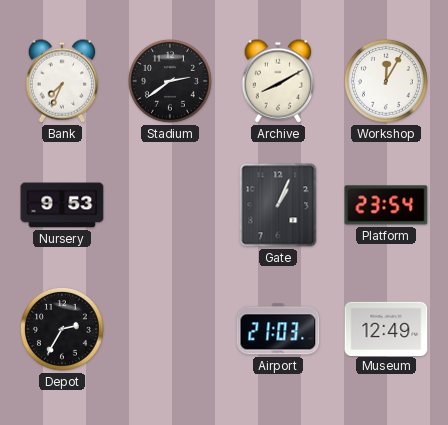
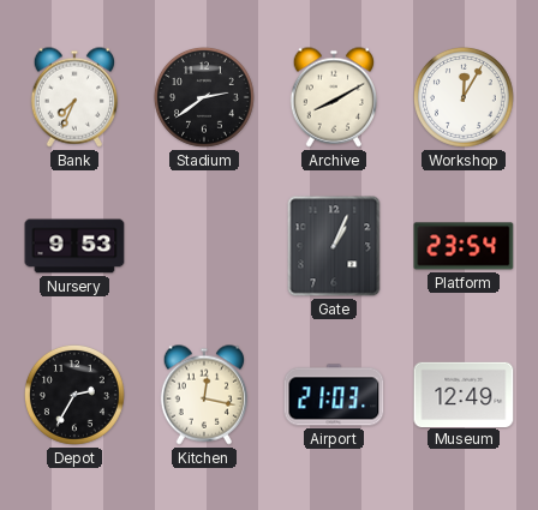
Kitchen: none -> 12:17 (203, 395)
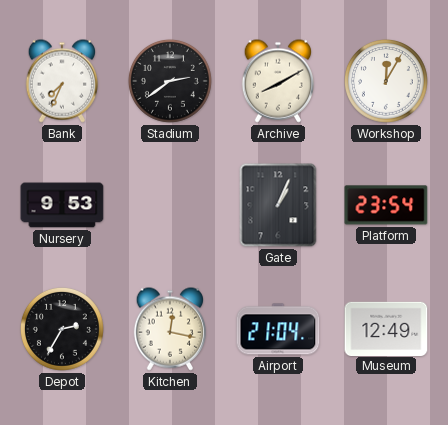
Airport: 21:03 -> 21:04 (278, 329)
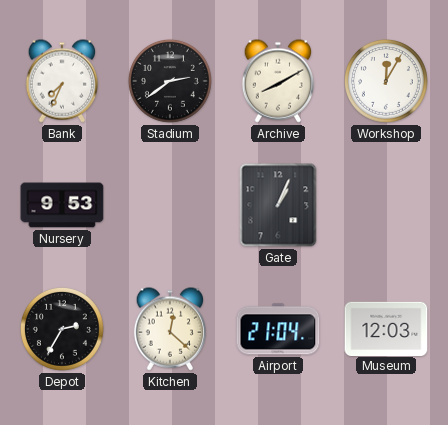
Platform: 23:54 -> none (386, 205)
Kitchen: 12:17 -> 12:22 (169, 329)
Museum: 12:49 -> 12:03 (386, 328)
